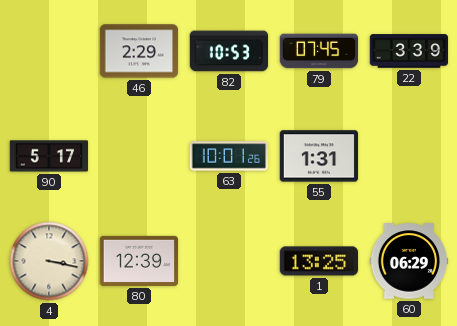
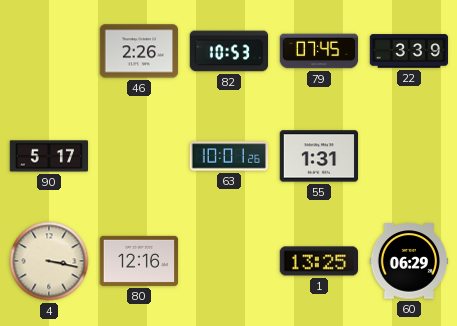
46: 2:29 -> 2:26 (139, 51)
80: 12:39 -> 12:16 (139, 261)
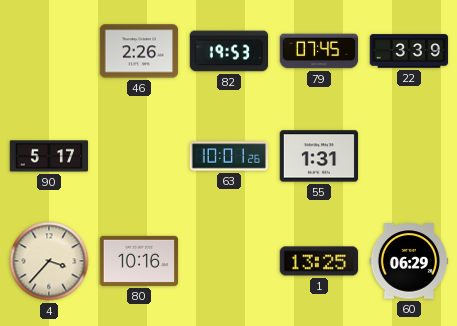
82: 10:53 -> 19:53 (229, 51)
4: 3:17 -> 3:37 (49, 261)
80: 12:16 -> 10:16 (139, 261)
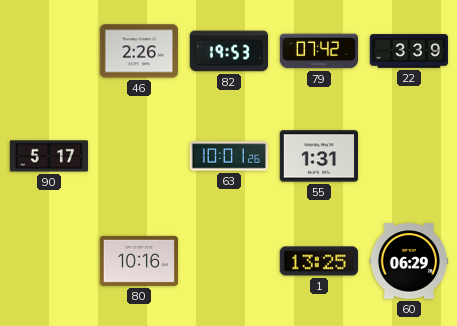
79: 07:45 -> 07:42 (319, 51)
4: 3:37 -> none (49, 261)
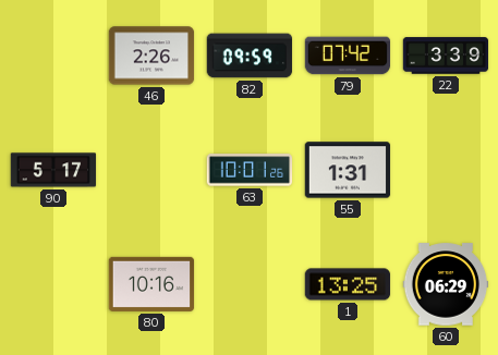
82: 19:53 -> 09:59 (250, 56)
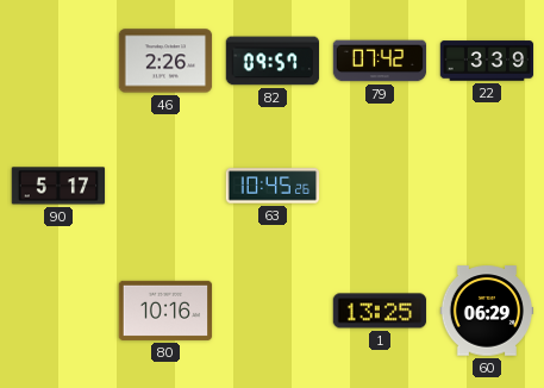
82: 09:59 -> 09:57 (273, 61)
63: 10:01 -> 10:45 (273, 186)
55: 1:31 -> none (348, 170)
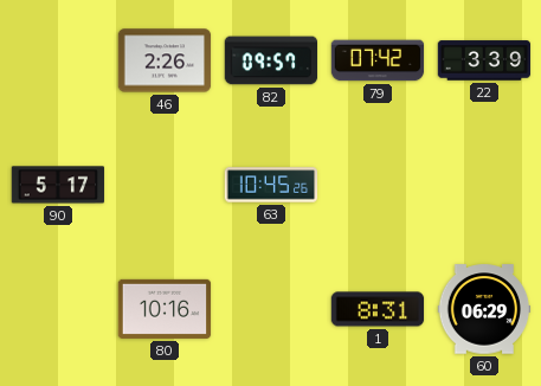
1: 13:25 -> 8:31 (378, 309)
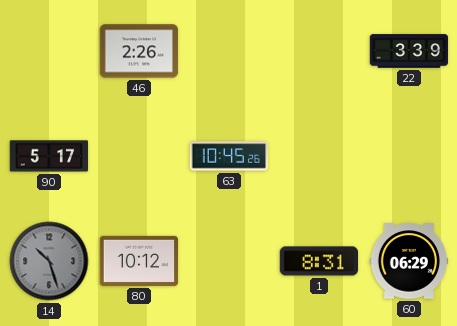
82: 09:57 -> none (271, 60)
79: 07:42 -> none (378, 60)
14: none -> 10:27 (49, 261)
80: 10:16 -> 10:12 (139, 261)
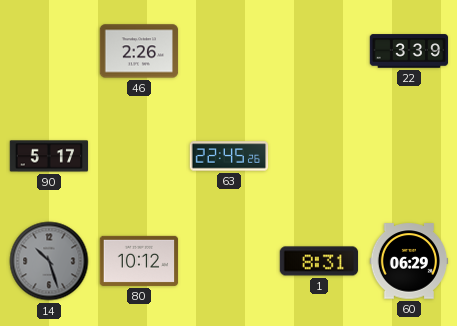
63: 10:45 -> 22:45 (229, 156)
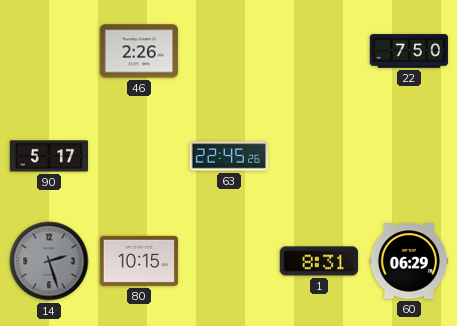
22: 3:39 -> 7:50 (409, 51)
14: 10:27 -> 2:27 (49, 261)
80: 10:12 -> 10:15 (139, 261)
